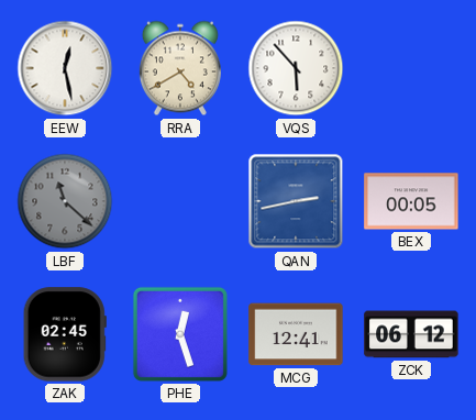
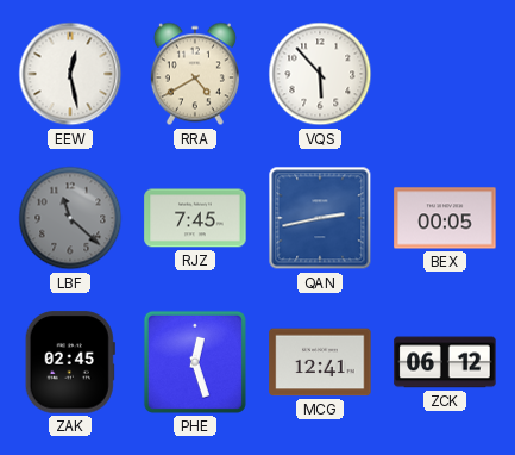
RJZ: none -> 7:45 (195, 218)
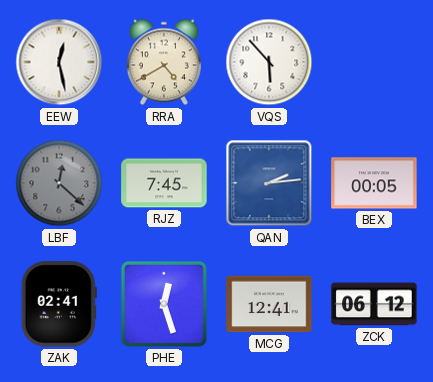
LBF: 11:22 -> 12:22 (59, 183)
QAN: 2:43 -> 2:14 (269, 183)
ZAK: 02:45 -> 02:41 (59, 304)
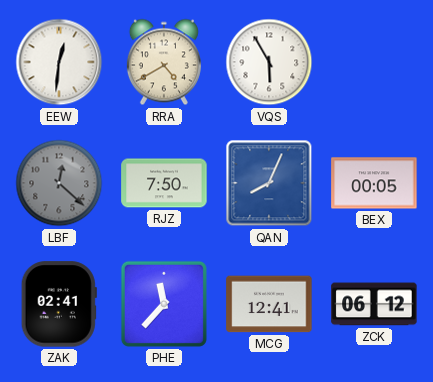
EEW: 12:28 -> 12:31 (59, 62)
VQS: 5:53 -> 5:55 (269, 62)
RJZ: 7:45 -> 7:50 (164, 183)
QAN: 2:14 -> 8:04 (269, 183)
PHE: 12:27 -> 11:37 (164, 304)
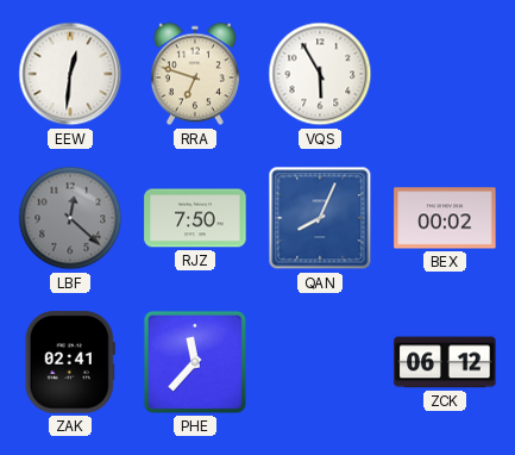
RRA: 4:40 -> 6:48 (195, 74)
BEX: 00:05 -> 00:02 (445, 218)
MCG: 12:41 -> none (269, 304)
